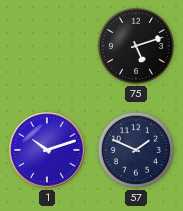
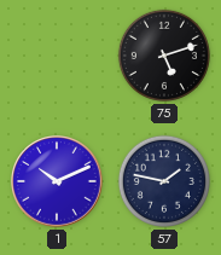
1: 10:12 -> 10:11 (57, 181)
57: 1:49 -> 1:47 (164, 181)
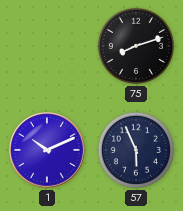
75: 5:12 -> 8:12 (136, 46)
57: 1:47 -> 5:56 (136, 150)
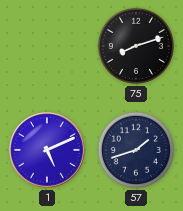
1: 10:11 -> 5:11 (47, 150)
57: 5:56 -> 1:42 (136, 150)
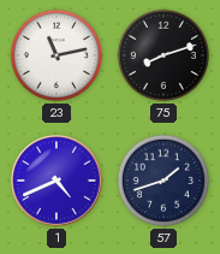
23: none -> 11:13 (57, 55)
1: 5:11 -> 4:41 (57, 181)
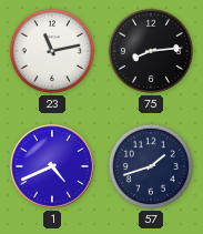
75: 8:12 -> 8:14 (151, 51)
